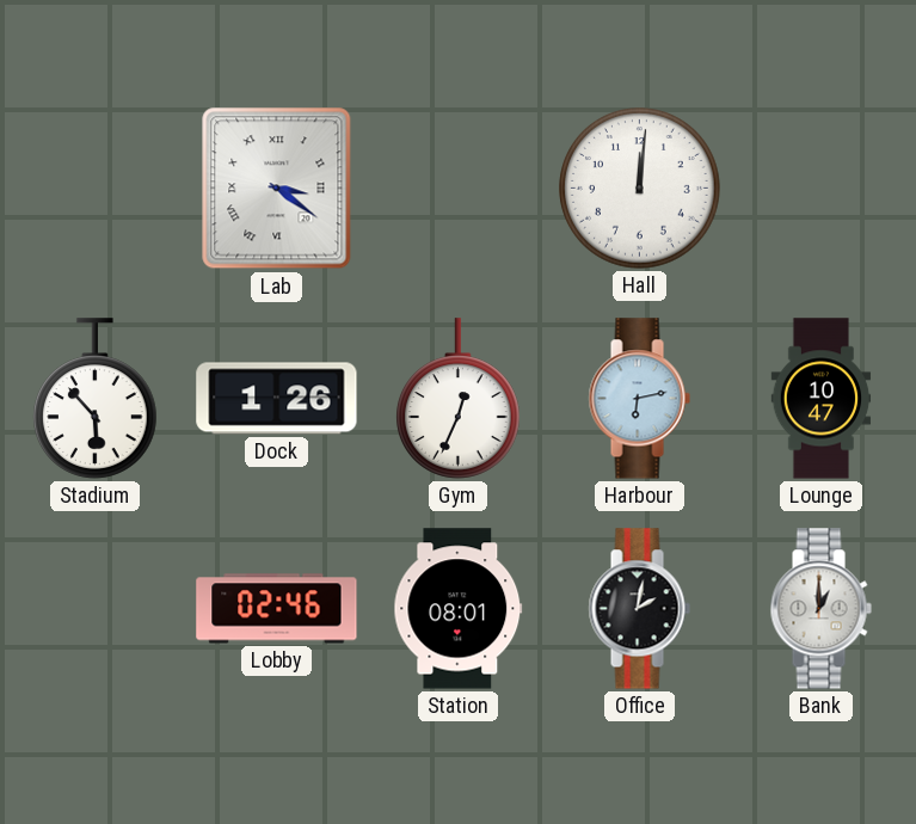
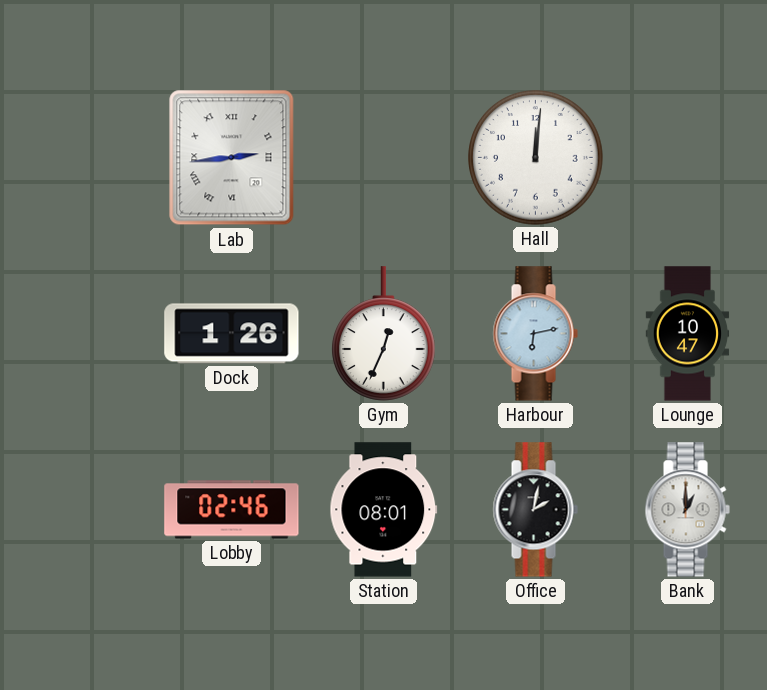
Lab: 3:21 -> 2:44 (232, 158)
Stadium: 5:53 -> none (96, 399)
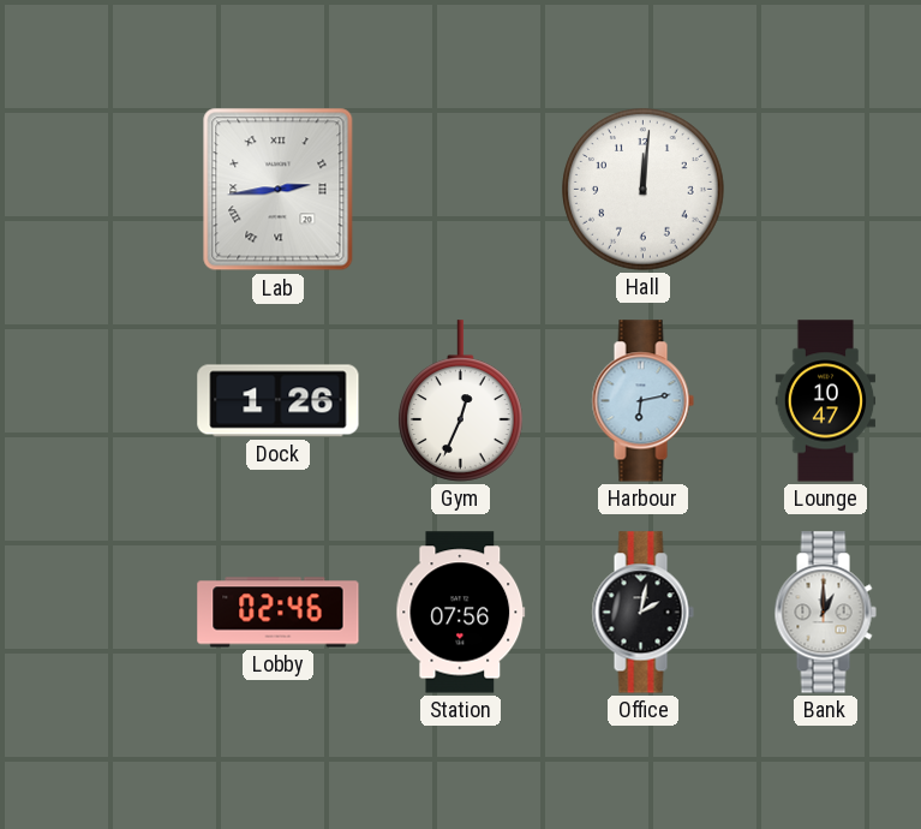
Station: 08:01 -> 07:56 (461, 613)
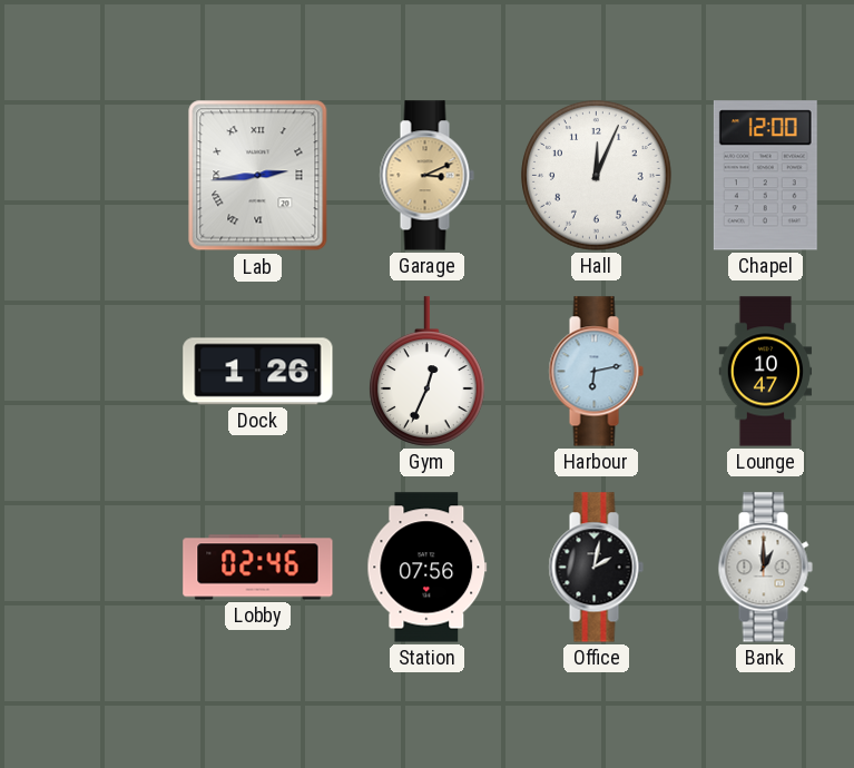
Garage: none -> 3:11 (426, 176)
Hall: 12:01 -> 12:04 (597, 176)
Chapel: none -> 12:00 (765, 176)
